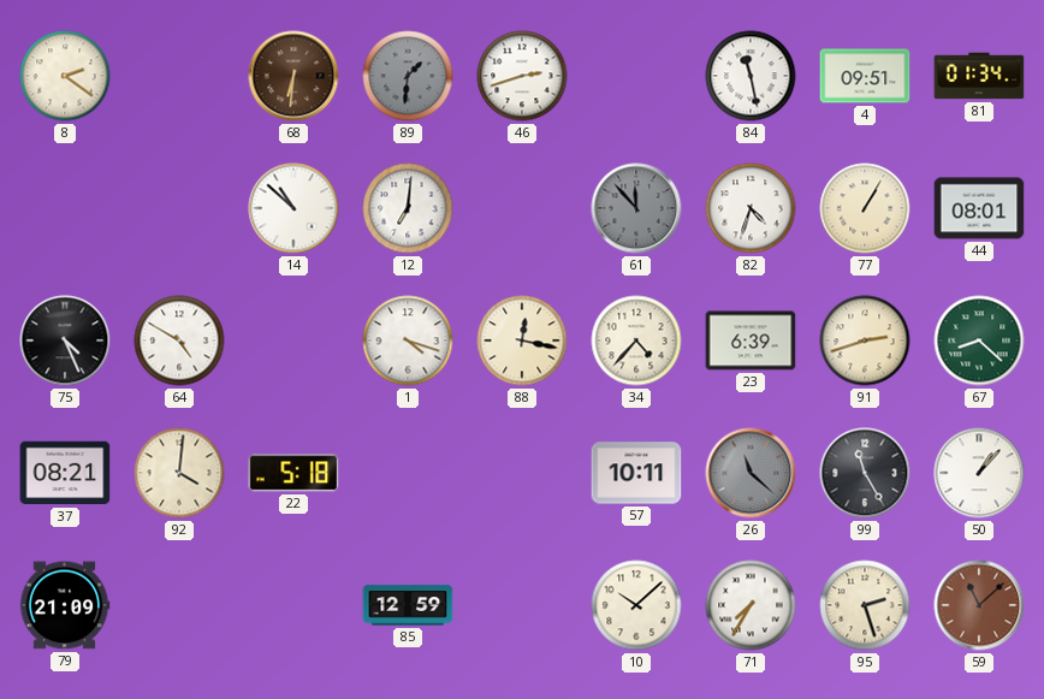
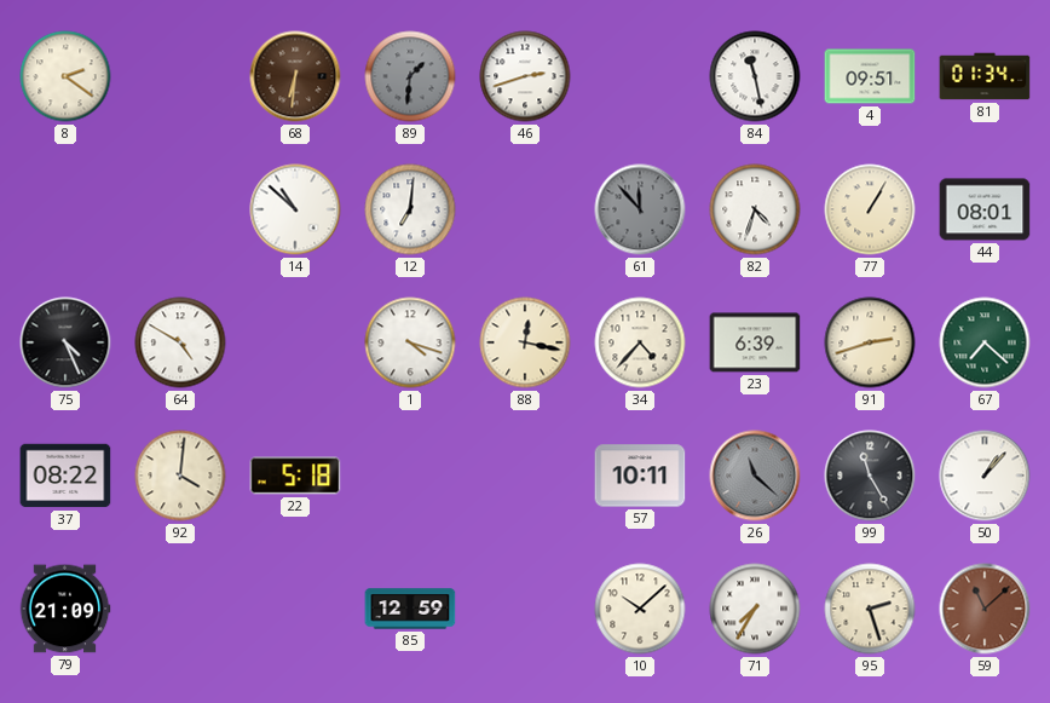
67: 8:22 -> 7:22 (985, 342)
37: 08:21 -> 08:22 (65, 476)
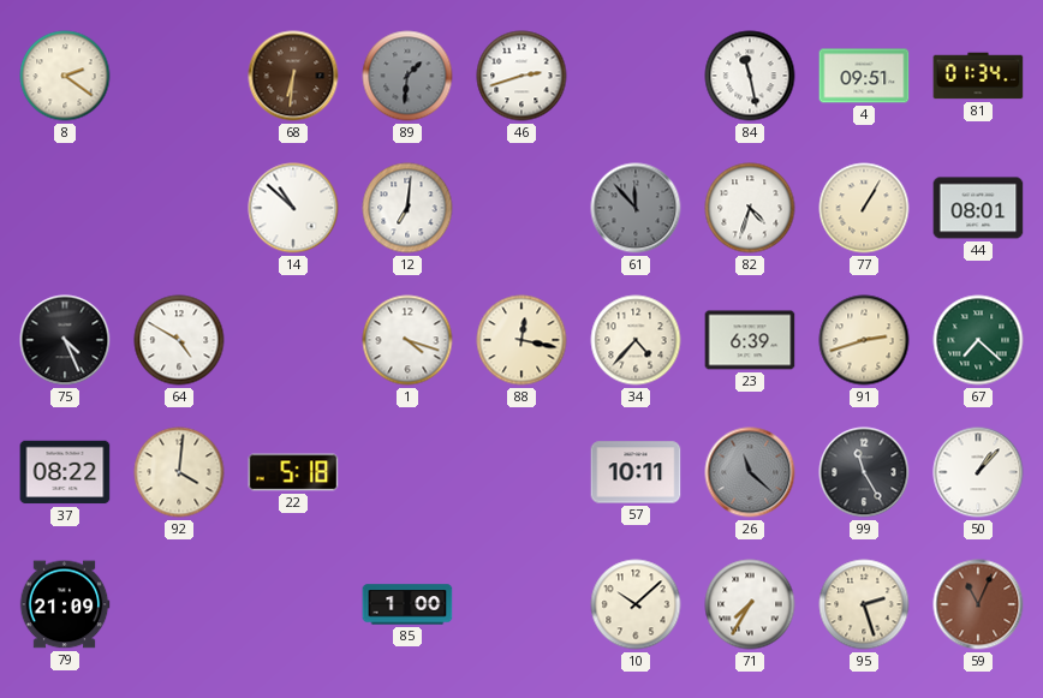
85: 12:59 -> 1:00 (407, 604)
59: 11:08 -> 11:04 (978, 604)
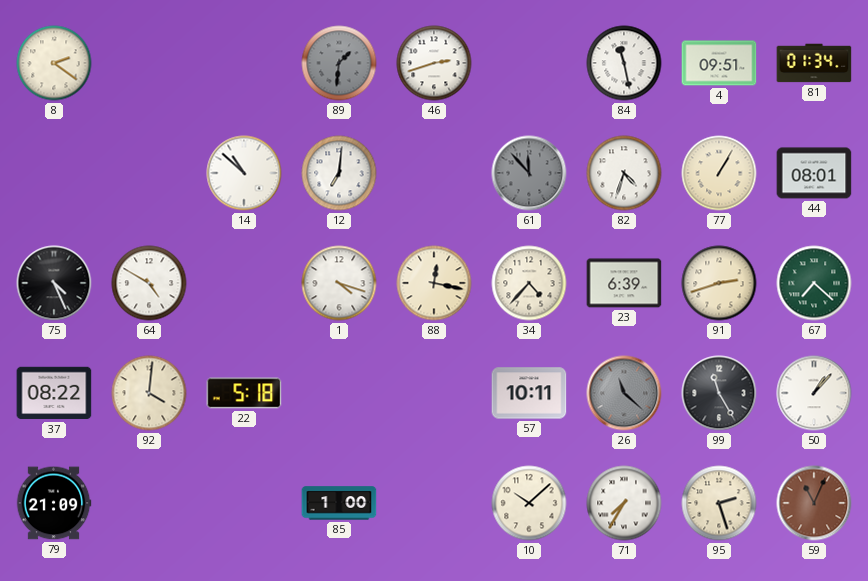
68: 6:31 -> none (293, 76)
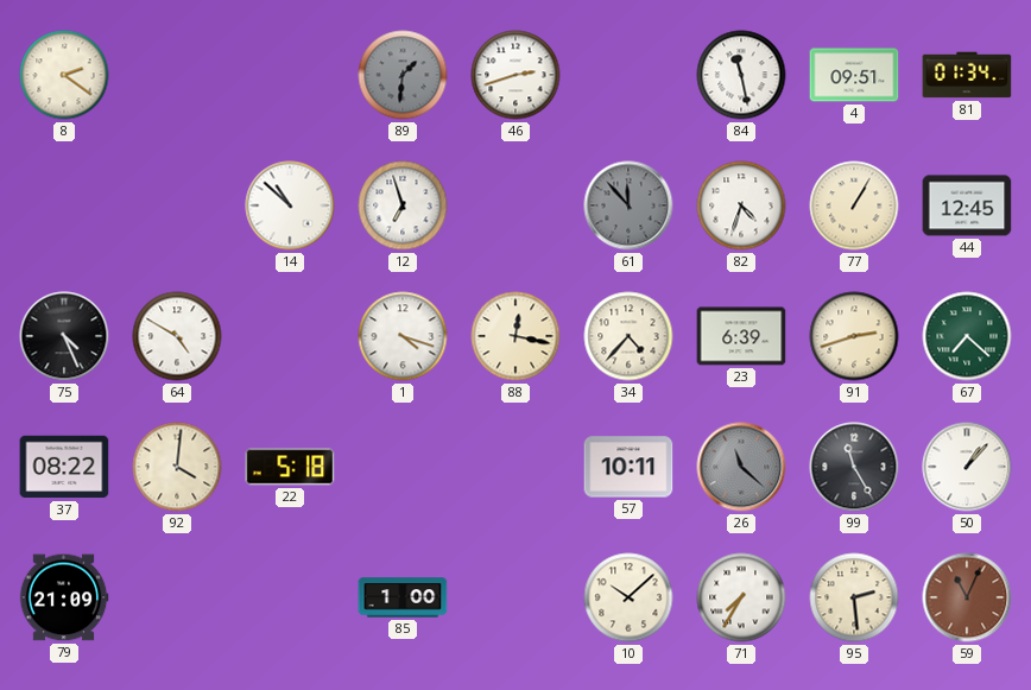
12: 7:01 -> 6:57 (403, 205)
44: 08:01 -> 12:45 (967, 205)
95: 2:27 -> 2:29 (854, 597)
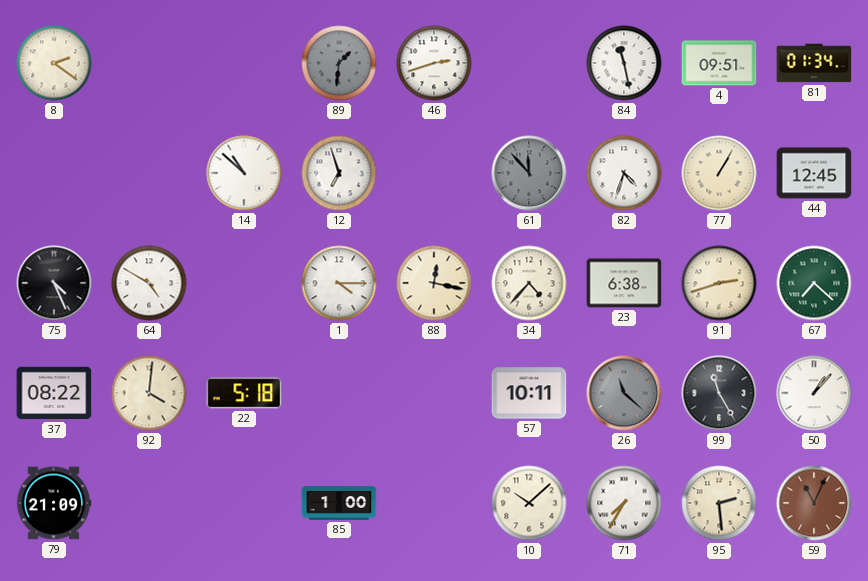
1: 4:18 -> 4:15 (339, 283)
23: 6:39 -> 6:38 (624, 283)
